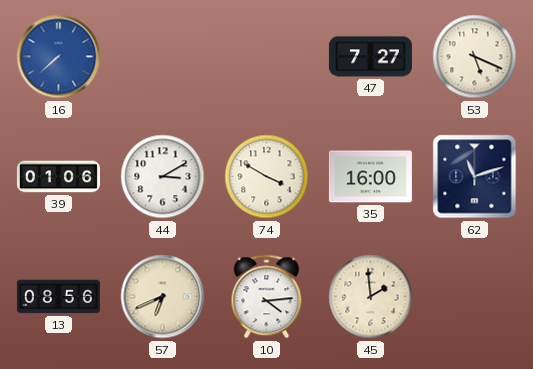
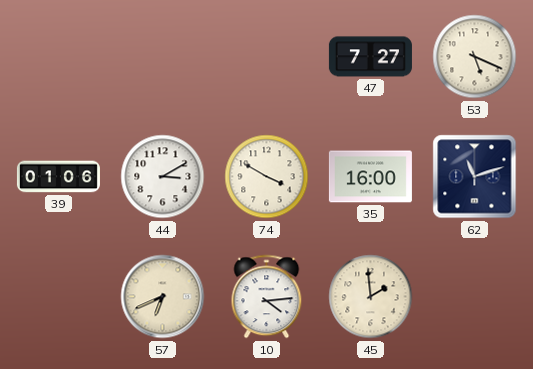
16: 7:38 -> none (59, 57)
13: 08:56 -> none (58, 297)
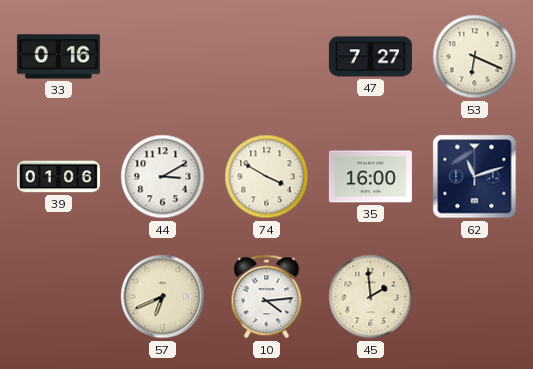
33: none -> 0:16 (58, 57)
53: 5:19 -> 6:19 (475, 57)
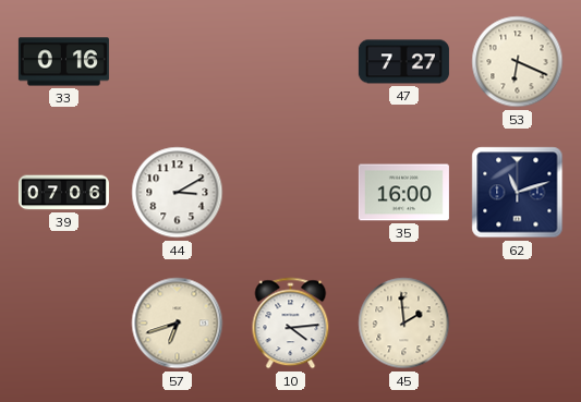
39: 01:06 -> 07:06 (63, 193)
74: 3:50 -> none (267, 177)
57: 6:41 -> 6:42 (178, 324)
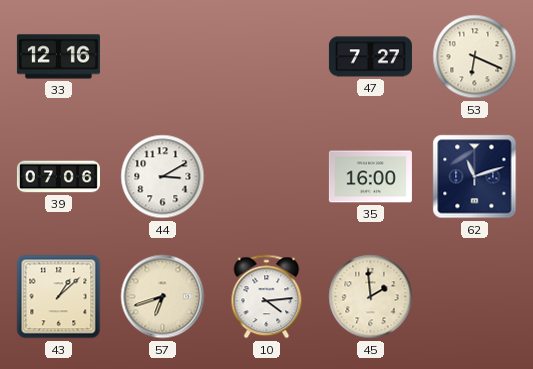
33: 0:16 -> 12:16 (58, 57)
43: none -> 1:08 (59, 297)
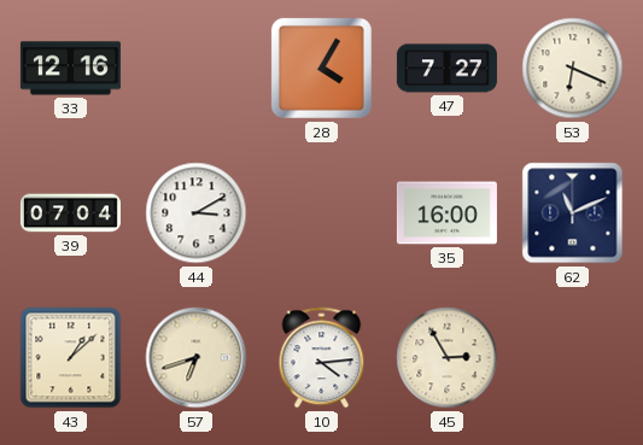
28: none -> 4:05 (321, 68)
39: 07:06 -> 07:04 (70, 213)
62: 11:12 -> 11:11 (573, 213)
45: 1:59 -> 2:55 (448, 358)
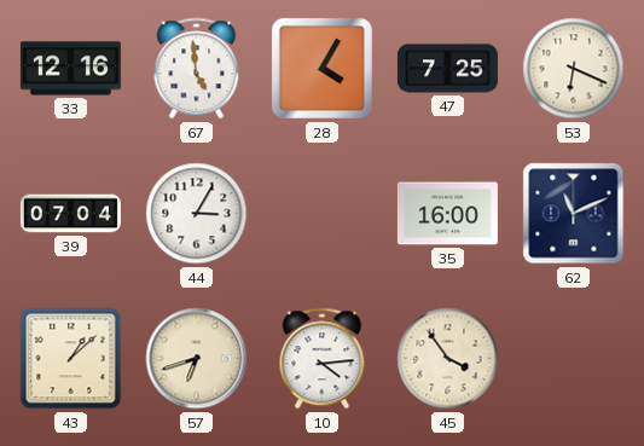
67: none -> 4:59 (197, 69)
47: 7:27 -> 7:25 (447, 69)
44: 3:10 -> 3:05 (197, 214)
45: 2:55 -> 3:54 (448, 359)
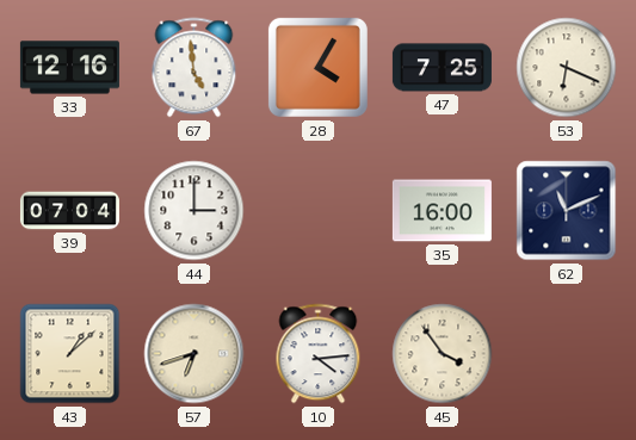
44: 3:05 -> 3:00 (194, 211)
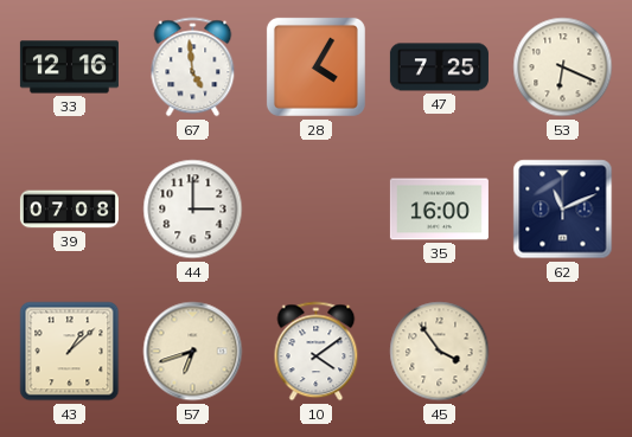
39: 07:04 -> 07:08 (69, 210)
10: 4:14 -> 4:09 (317, 352)
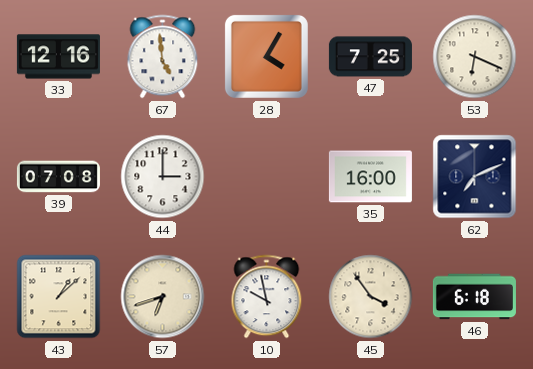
62: 11:11 -> 7:11 (475, 177)
10: 4:09 -> 9:58 (267, 297)
46: none -> 6:18 (474, 297)
